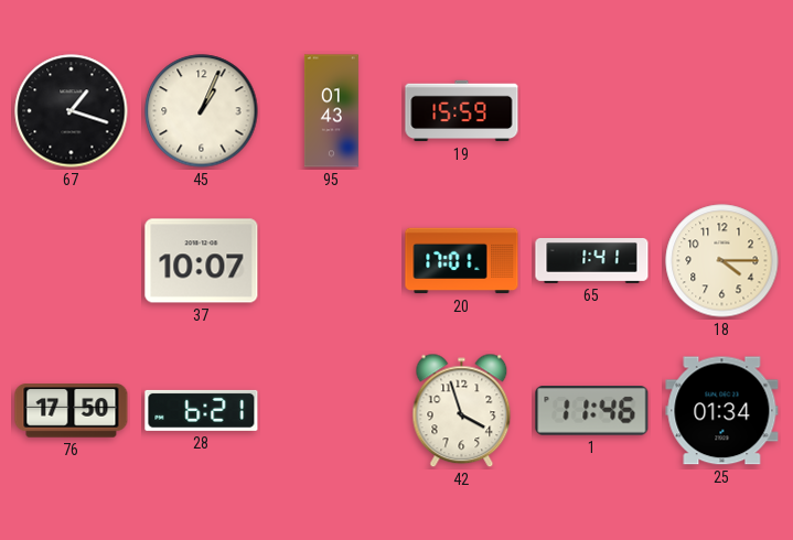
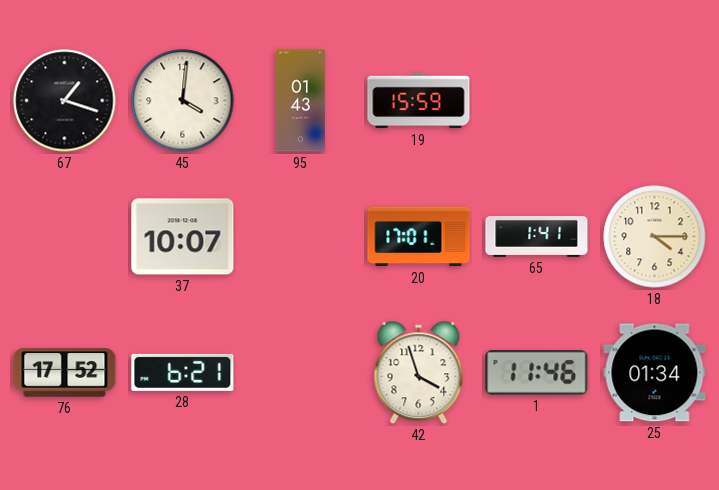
45: 1:04 -> 4:01 (183, 101)
76: 17:50 -> 17:52 (65, 373)
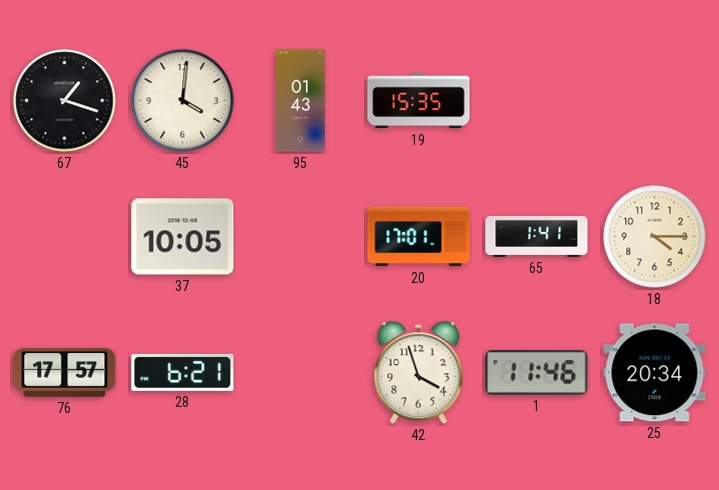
19: 15:59 -> 15:35 (419, 101)
37: 10:07 -> 10:05 (183, 237)
76: 17:52 -> 17:57 (65, 373)
25: 01:34 -> 20:34 (655, 373)
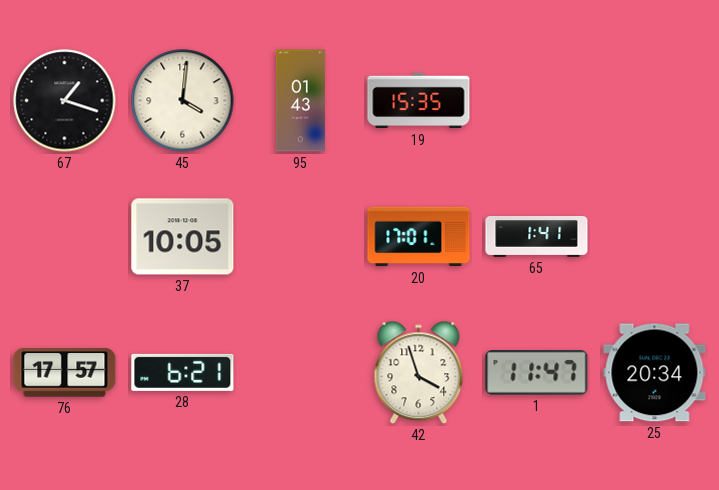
18: 4:15 -> none (655, 237)
1: 11:46 -> 11:47 (537, 373)
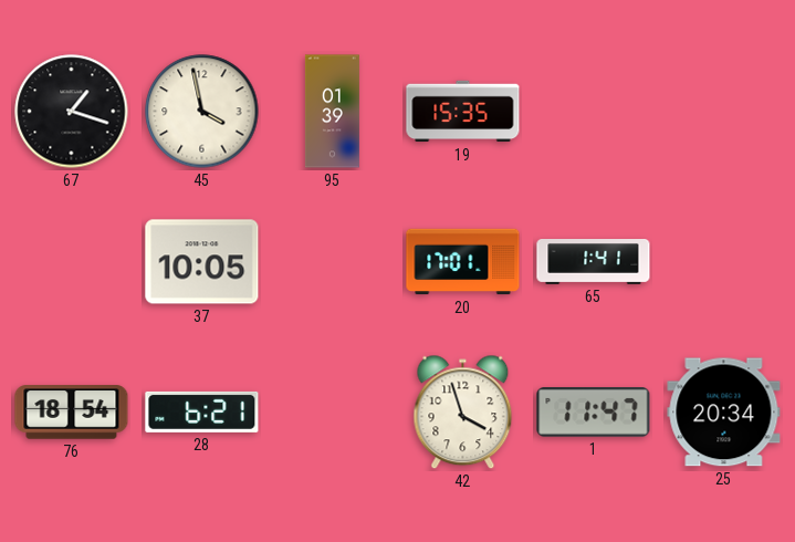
45: 4:01 -> 3:58 (202, 112)
95: 01:43 -> 01:39 (332, 112)
76: 17:57 -> 18:54 (72, 413)
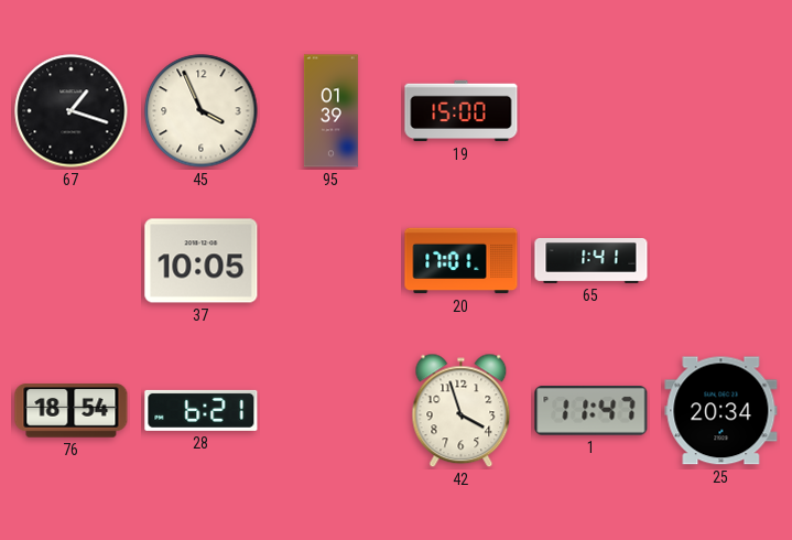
45: 3:58 -> 3:56 (202, 111)
19: 15:35 -> 15:00 (462, 111)
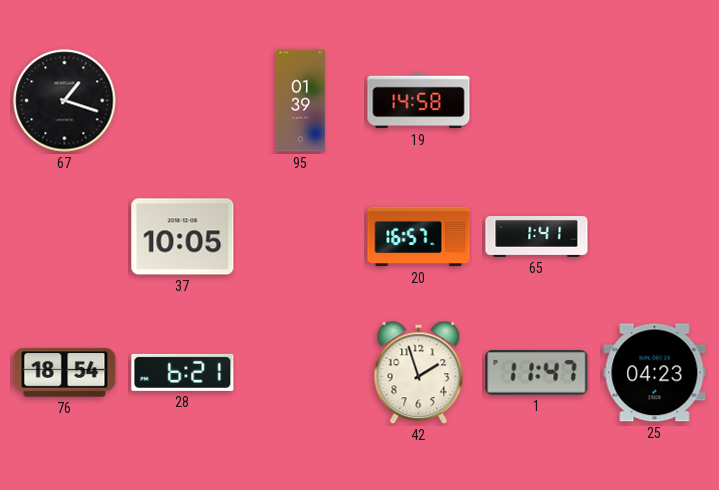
45: 3:56 -> none (202, 111)
19: 15:00 -> 14:58 (419, 101)
20: 17:01 -> 16:57 (419, 237)
42: 3:57 -> 1:57 (419, 373)
25: 20:34 -> 04:23 (655, 373)
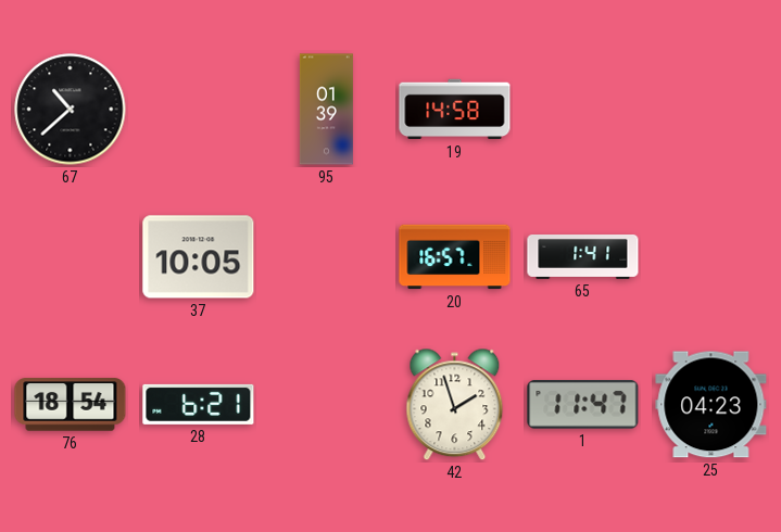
67: 1:18 -> 10:38 (71, 110)
